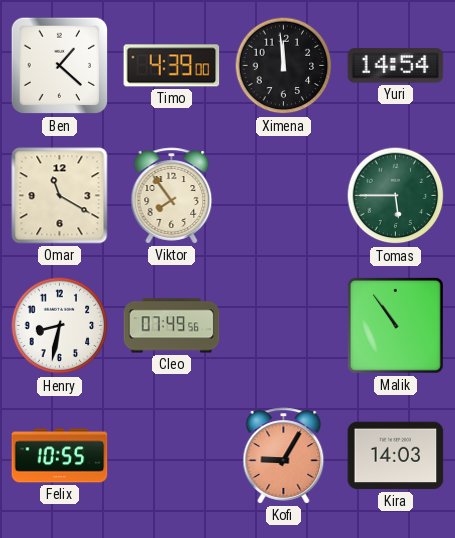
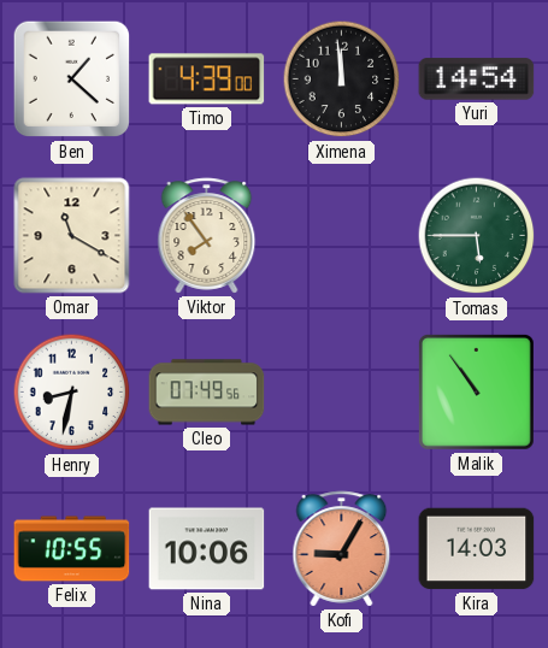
Nina: none -> 10:06 (207, 549)
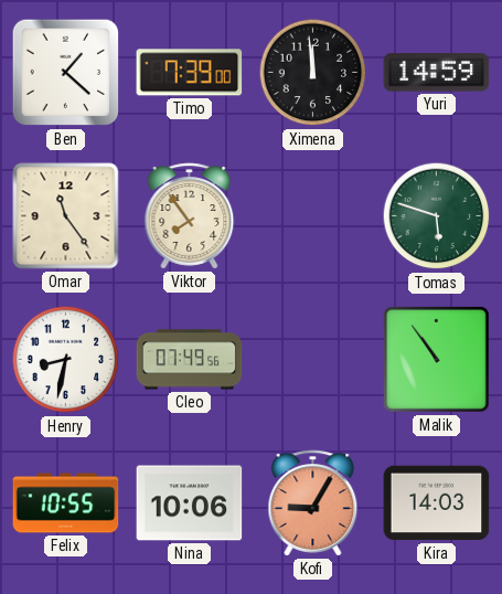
Timo: 4:39 -> 7:39 (190, 73)
Yuri: 14:54 -> 14:59 (437, 73)
Omar: 11:20 -> 11:24 (66, 216)
Tomas: 5:45 -> 5:48 (437, 216)
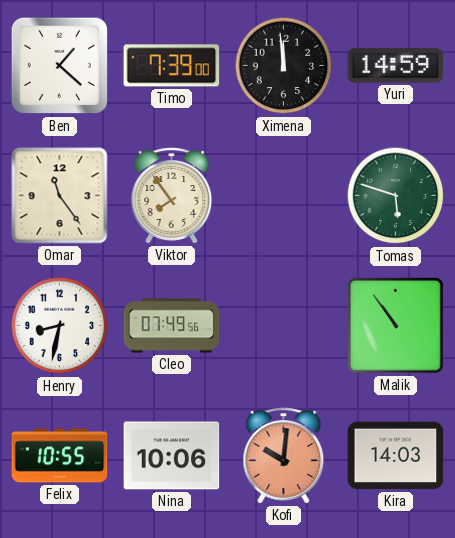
Kofi: 9:05 -> 10:01 (284, 456)
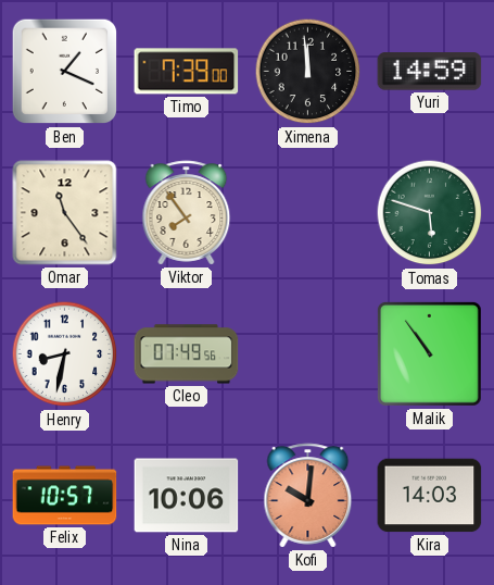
Ben: 1:22 -> 1:19 (65, 72)
Felix: 10:55 -> 10:57 (65, 496)
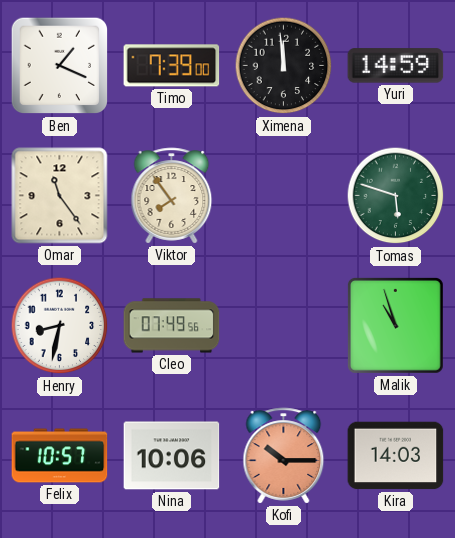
Malik: 10:54 -> 10:57 (395, 325)
Kofi: 10:01 -> 10:15 (284, 456)
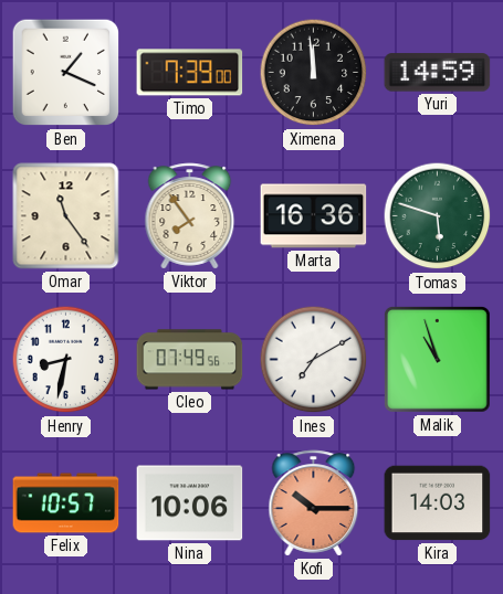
Marta: none -> 16:36 (314, 216)
Ines: none -> 7:10 (314, 360)
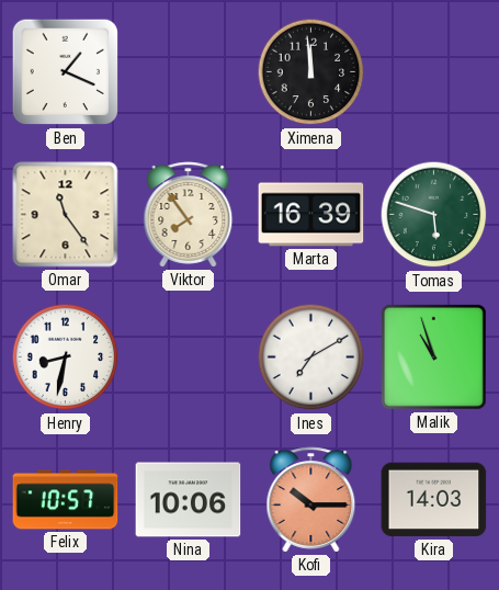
Timo: 7:39 -> none (190, 73)
Yuri: 14:59 -> none (438, 73)
Marta: 16:36 -> 16:39 (311, 215)
Cleo: 07:49 -> none (190, 360)
